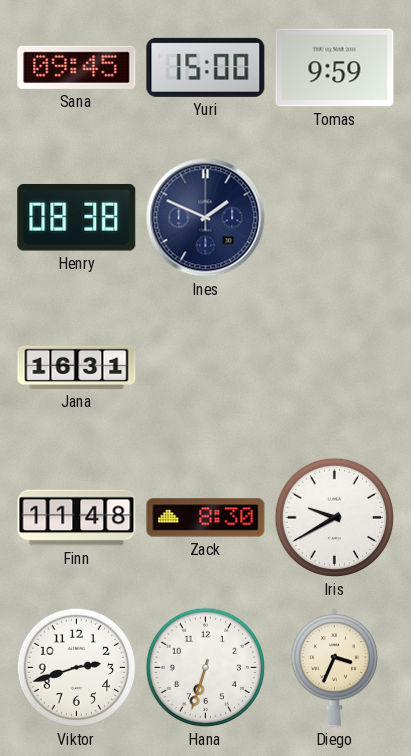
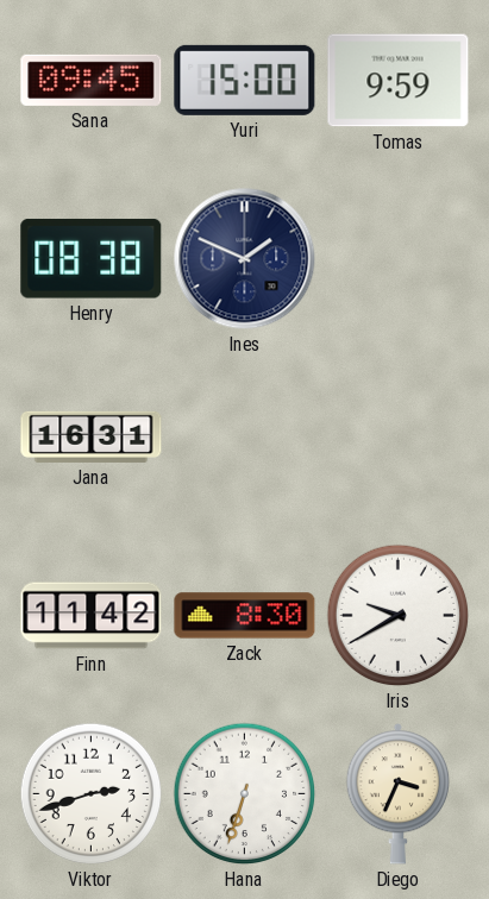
Finn: 11:48 -> 11:42 (92, 616)
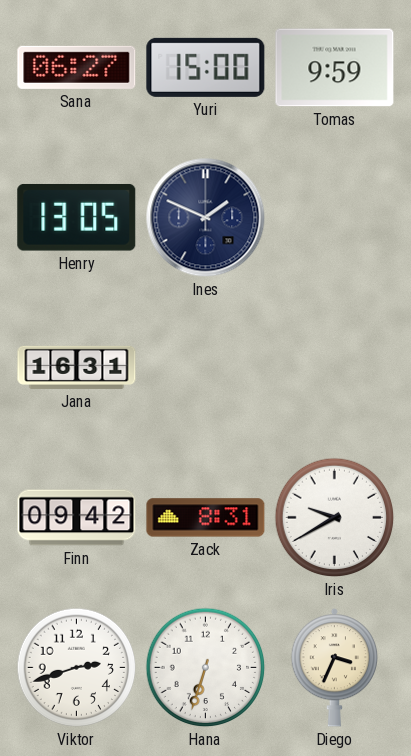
Sana: 09:45 -> 06:27 (77, 67)
Henry: 08:38 -> 13:05 (77, 218)
Finn: 11:42 -> 09:42 (77, 518)
Zack: 8:30 -> 8:31 (206, 518)
